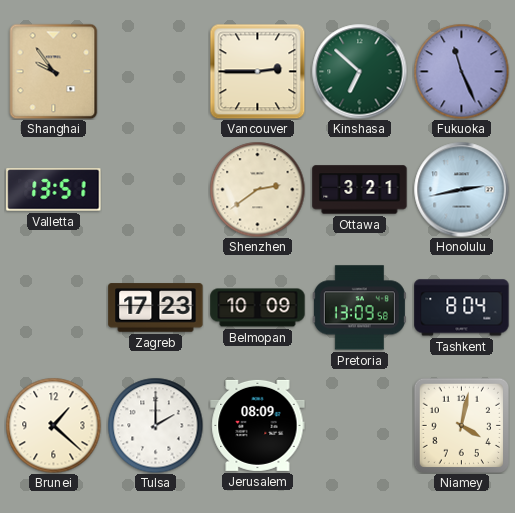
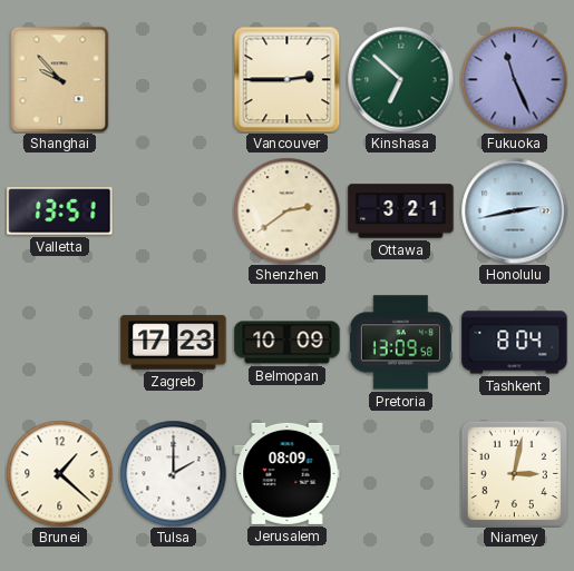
Shanghai: 9:54 -> 9:53 (60, 79)
Niamey: 4:02 -> 3:02 (514, 473)
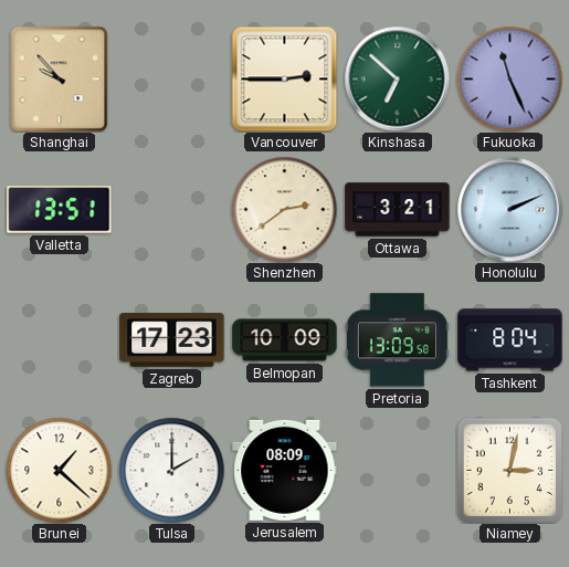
Honolulu: 2:43 -> 2:11 (509, 209)
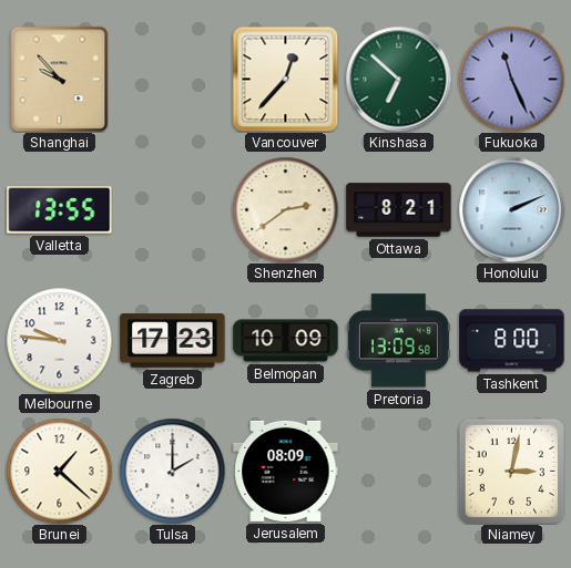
Vancouver: 2:45 -> 12:37 (285, 79)
Valletta: 13:51 -> 13:55 (60, 210)
Ottawa: 3:21 -> 8:21 (399, 210)
Melbourne: none -> 9:46 (59, 340)
Tashkent: 8:04 -> 8:00 (512, 341)
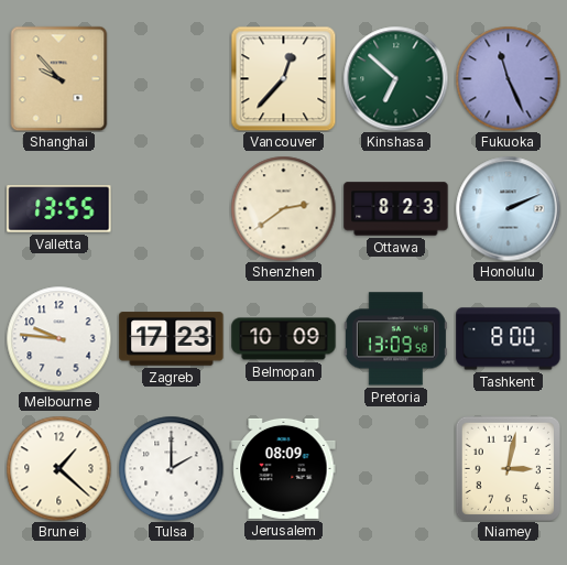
Ottawa: 8:21 -> 8:23 (396, 209)
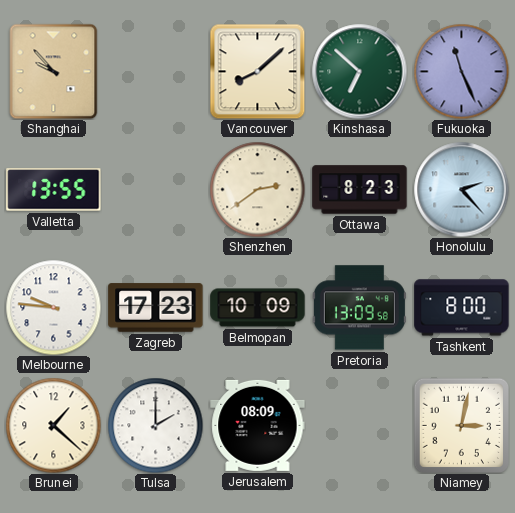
Vancouver: 12:37 -> 8:08 (257, 71)
Honolulu: 2:11 -> 2:23 (461, 189)
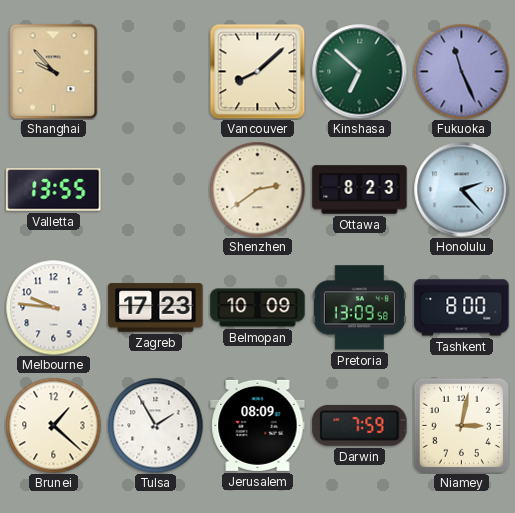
Tulsa: 2:00 -> 1:55 (155, 425)
Darwin: none -> 7:59 (360, 425)
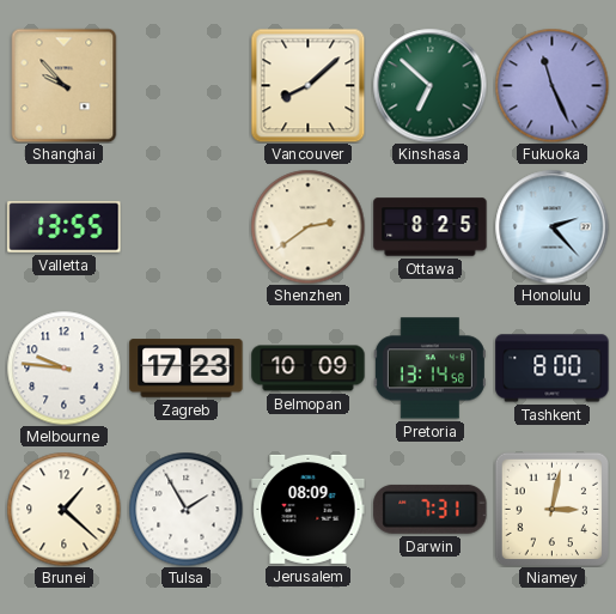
Ottawa: 8:23 -> 8:25 (431, 227)
Pretoria: 13:09 -> 13:14 (429, 369)
Darwin: 7:59 -> 7:31 (431, 509)
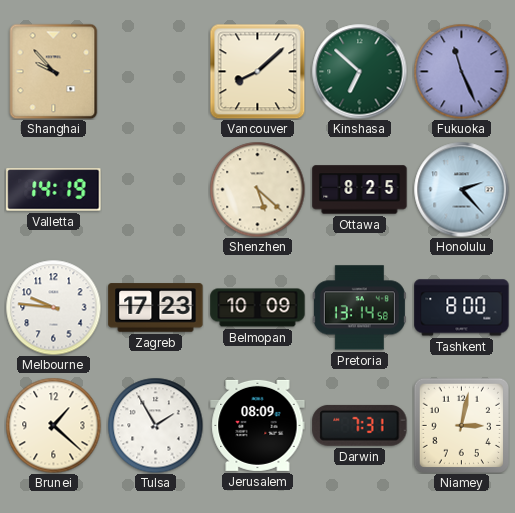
Valletta: 13:55 -> 14:19 (54, 190)
Shenzhen: 2:39 -> 5:22 (257, 189)
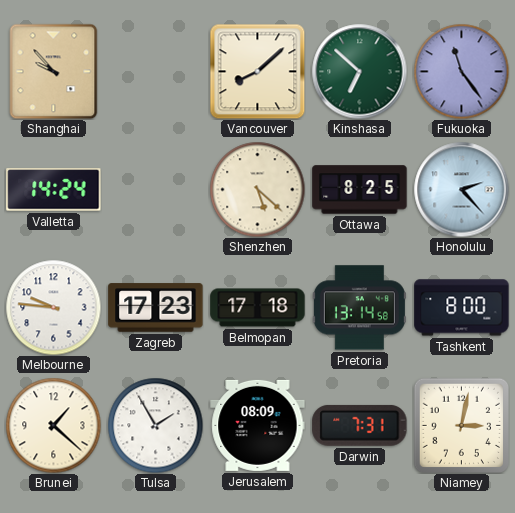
Fukuoka: 11:26 -> 11:24 (461, 71)
Valletta: 14:19 -> 14:24 (54, 190)
Belmopan: 10:09 -> 17:18 (258, 308)
